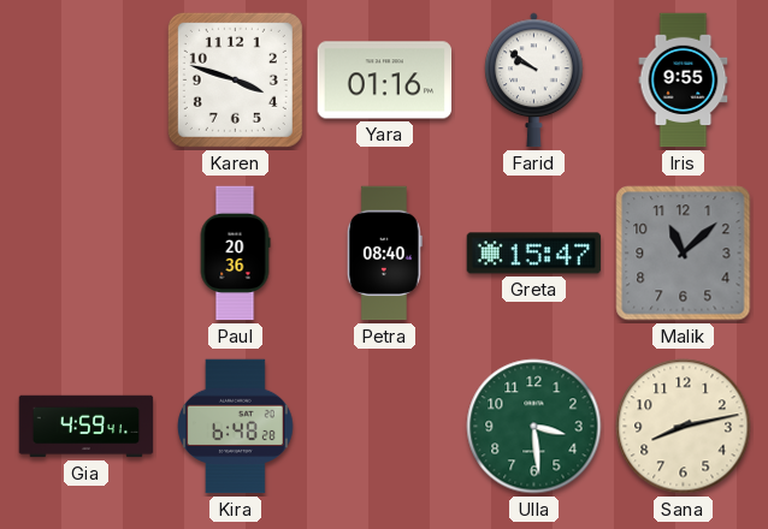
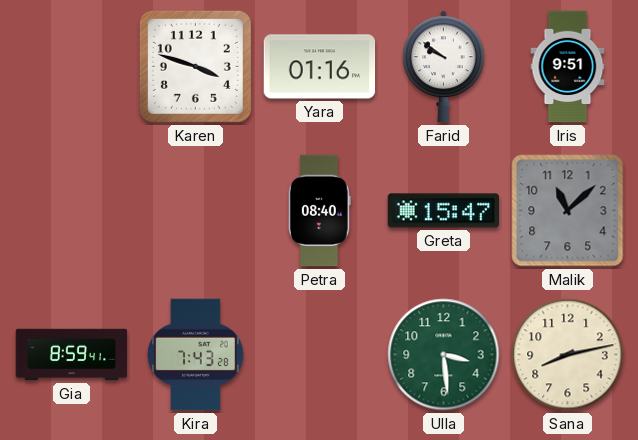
Iris: 9:55 -> 9:51 (568, 67)
Paul: 20:36 -> none (235, 254)
Gia: 4:59 -> 8:59 (72, 355)
Kira: 6:48 -> 7:43 (196, 355)
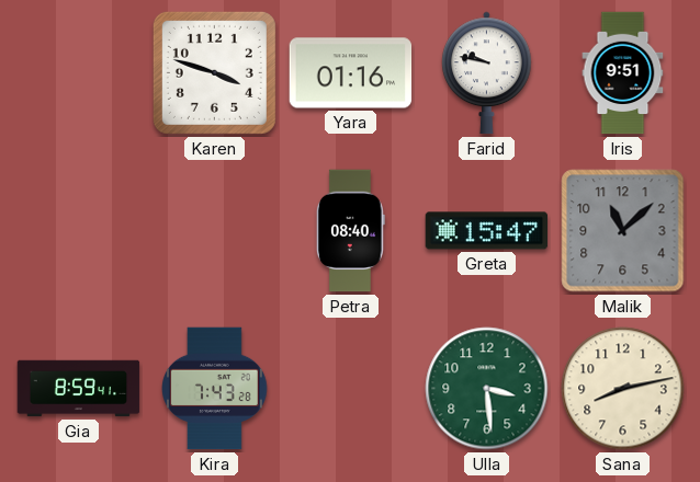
Farid: 9:51 -> 9:47 (487, 73)
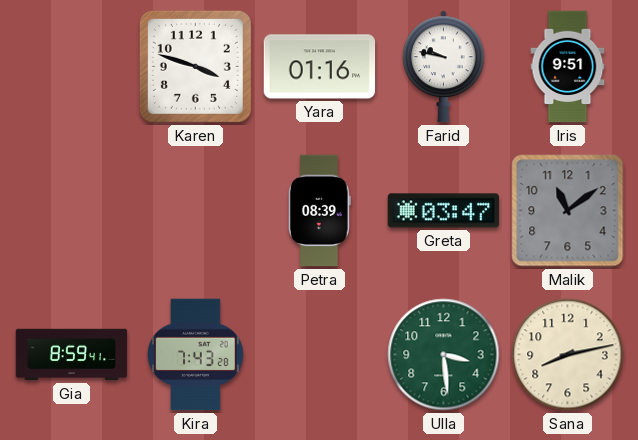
Petra: 08:40 -> 08:39 (319, 211)
Greta: 15:47 -> 03:47 (444, 211)
Malik: 11:08 -> 11:09 (568, 211)
